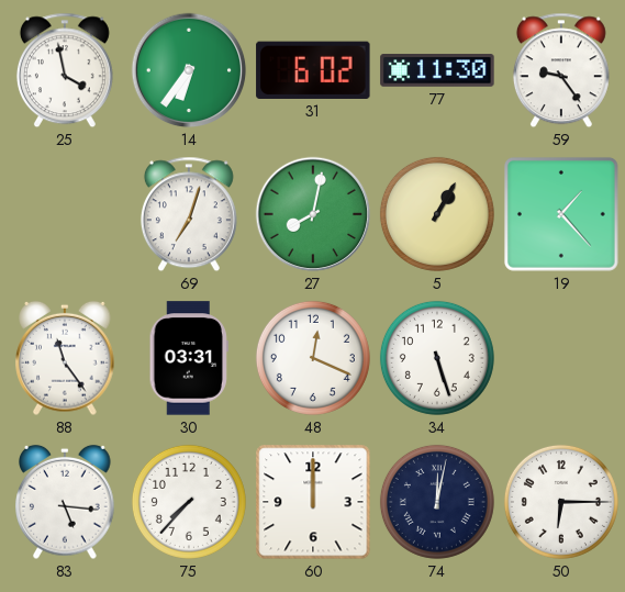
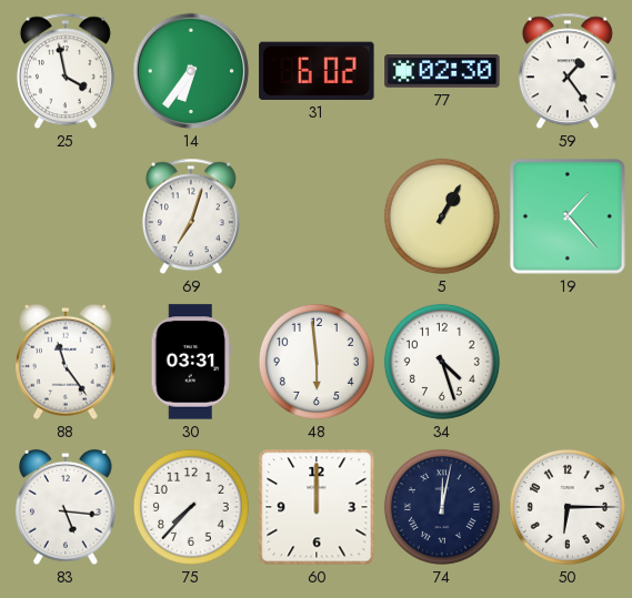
77: 11:30 -> 02:30 (442, 71)
59: 9:24 -> 1:24 (568, 71)
27: 8:02 -> none (313, 214)
48: 12:19 -> 5:59 (317, 362)
34: 5:27 -> 4:27 (442, 362)
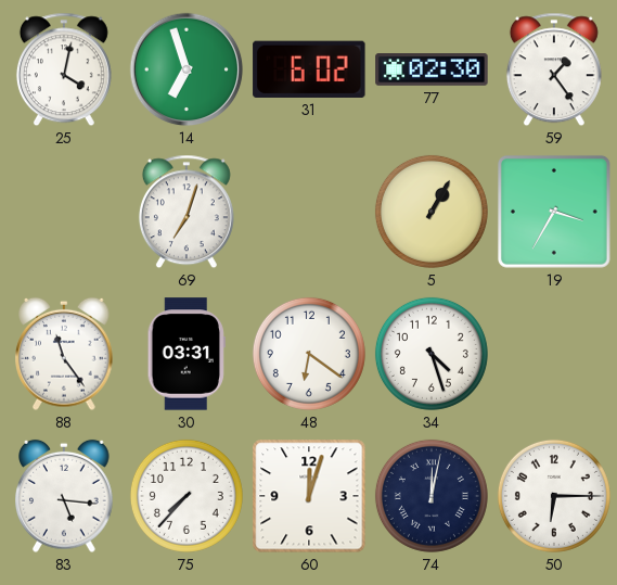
25: 3:58 -> 4:02 (64, 69)
14: 6:36 -> 6:57 (187, 69)
19: 1:23 -> 3:35 (554, 212)
48: 5:59 -> 6:21 (309, 354)
60: 12:00 -> 12:03 (309, 496)
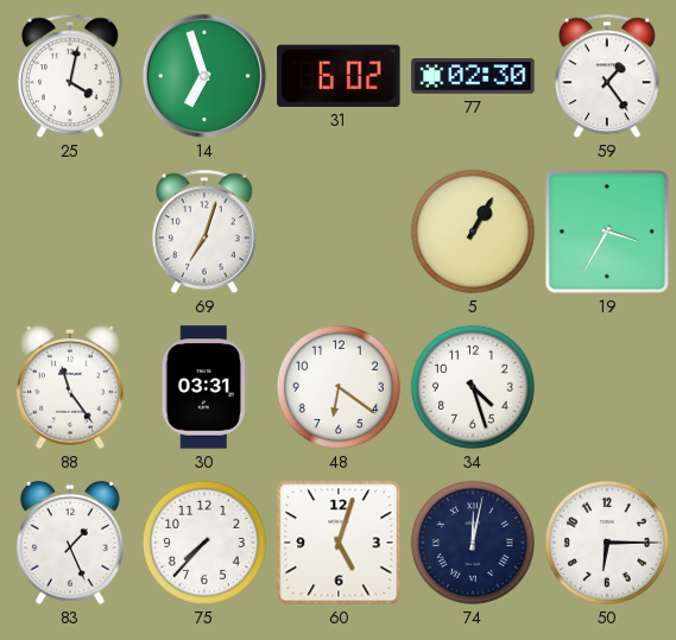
83: 5:16 -> 1:26 (70, 543)
60: 12:03 -> 5:03 (339, 543)
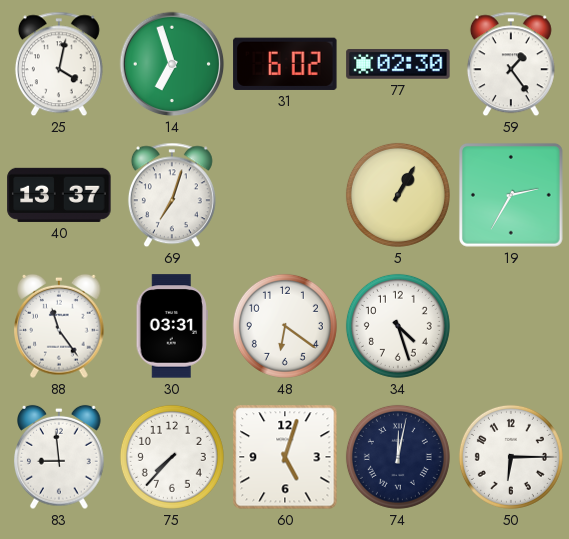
40: none -> 13:37 (59, 195)
19: 3:35 -> 2:35 (511, 195)
83: 1:26 -> 8:59 (59, 457)
